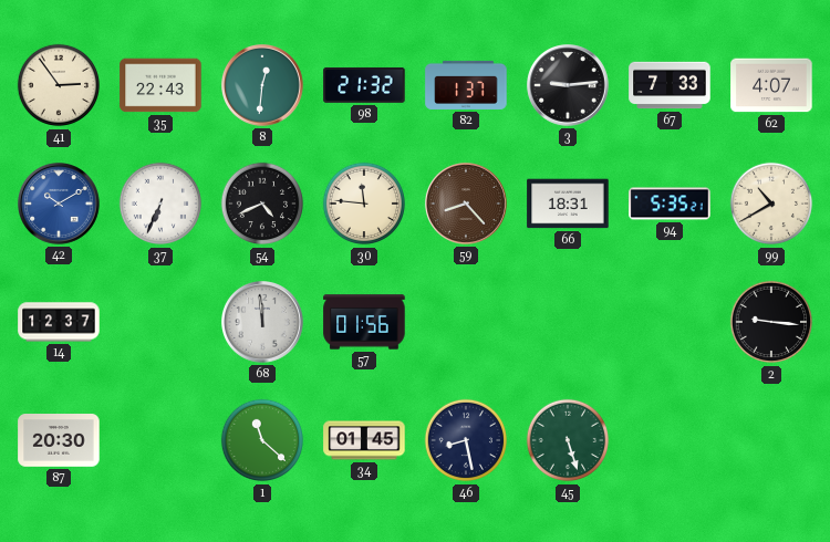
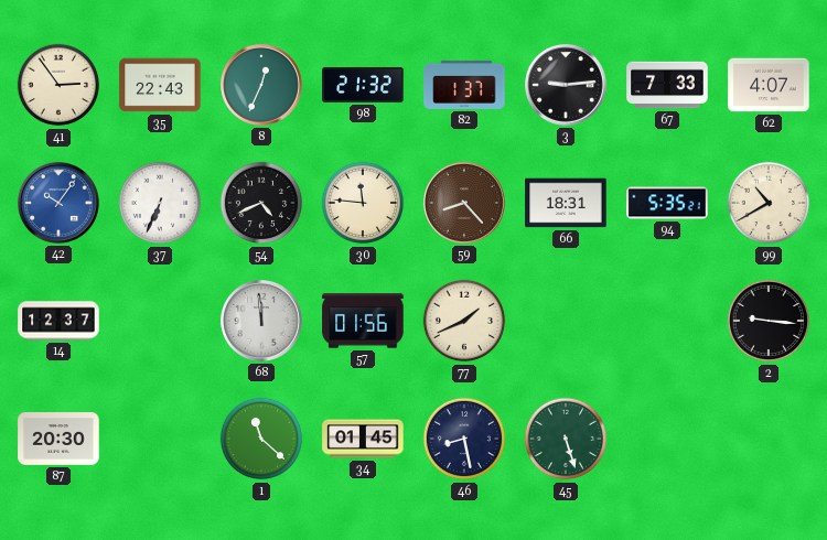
8: 12:31 -> 12:34 (262, 86)
42: 10:10 -> 10:06 (60, 204)
77: none -> 1:41 (464, 321)
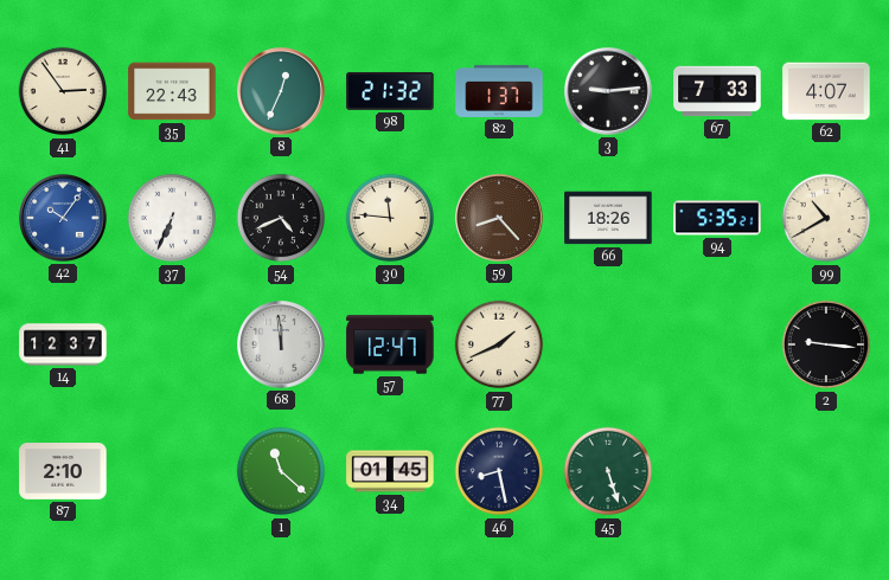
66: 18:31 -> 18:26 (608, 218)
57: 01:56 -> 12:47 (390, 344)
87: 20:30 -> 2:10 (63, 472)
